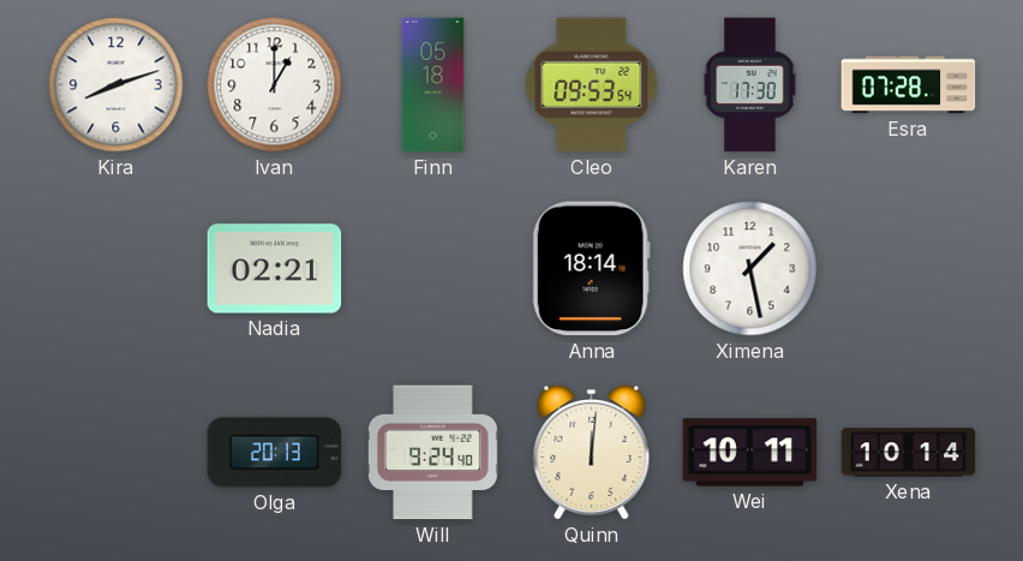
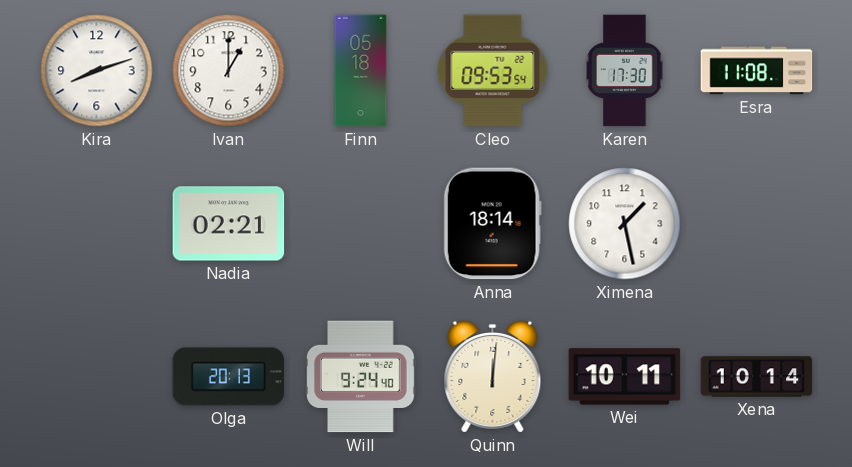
Esra: 07:28 -> 11:08 (757, 71)
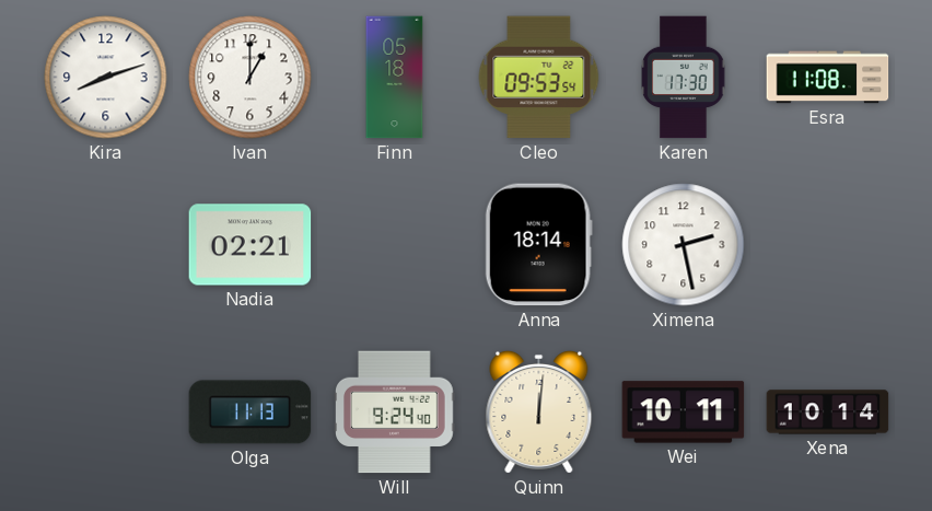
Ximena: 1:28 -> 2:28 (684, 245)
Olga: 20:13 -> 11:13 (251, 413)
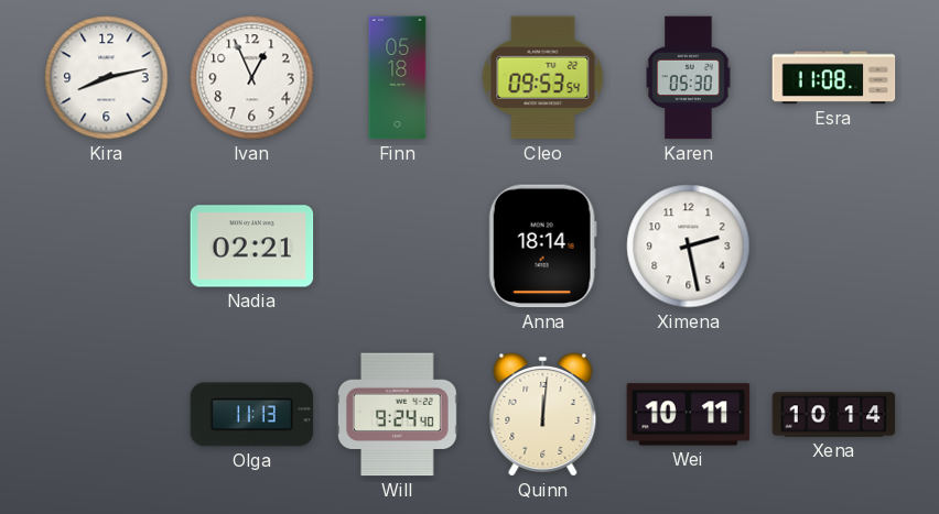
Kira: 8:12 -> 8:13 (107, 78)
Ivan: 1:00 -> 12:56 (252, 78)
Karen: 17:30 -> 05:30 (689, 78)
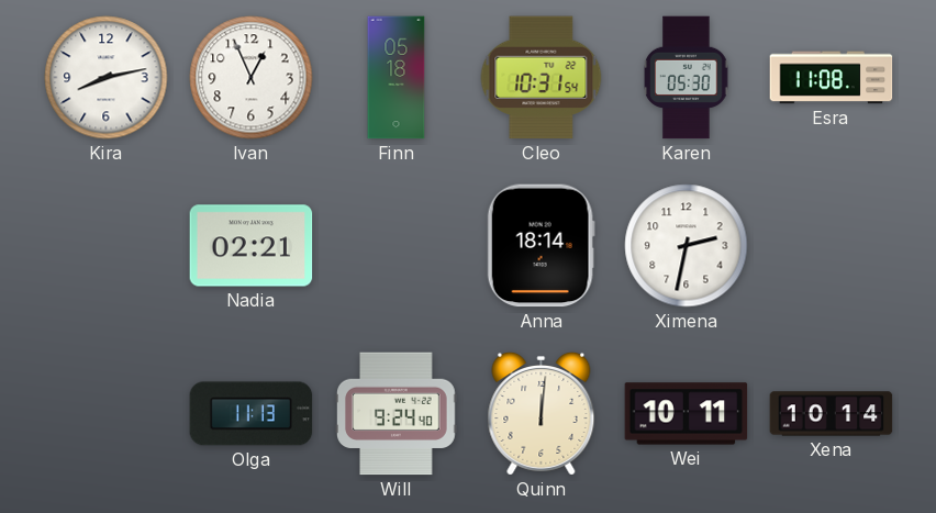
Cleo: 09:53 -> 10:31 (542, 78)
Ximena: 2:28 -> 2:32 (687, 246)
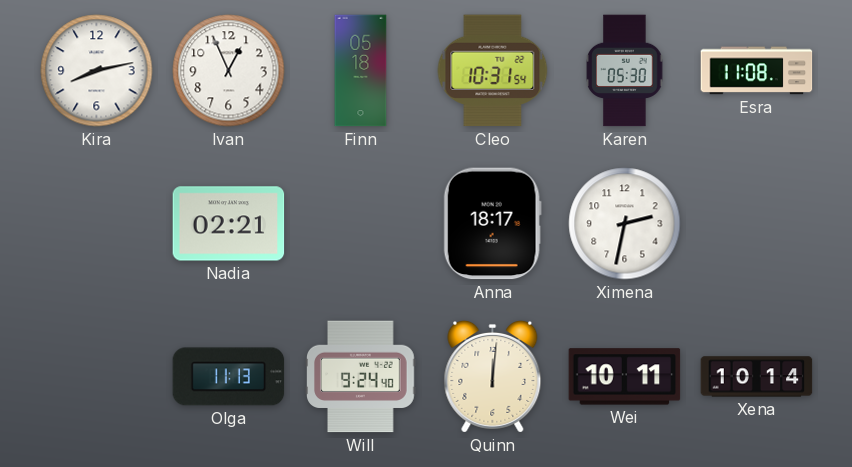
Anna: 18:14 -> 18:17 (492, 224)
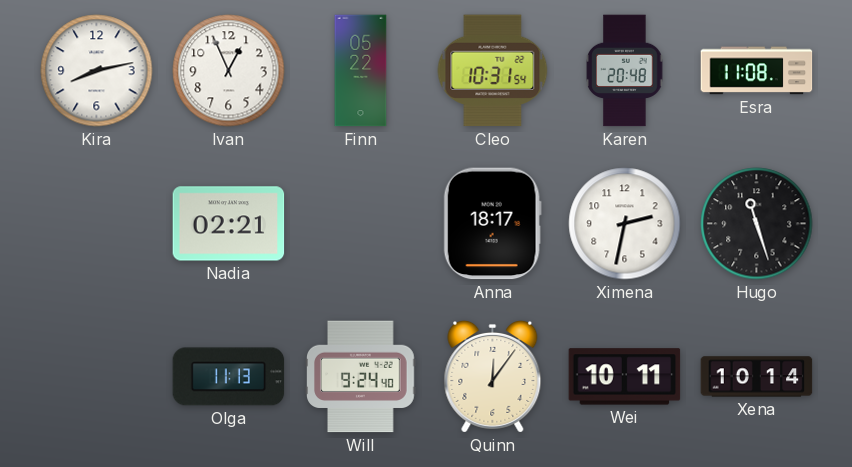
Finn: 05:18 -> 05:22 (361, 71)
Karen: 05:30 -> 20:48 (625, 71)
Hugo: none -> 11:27 (757, 224)
Quinn: 12:01 -> 12:06 (493, 376)
